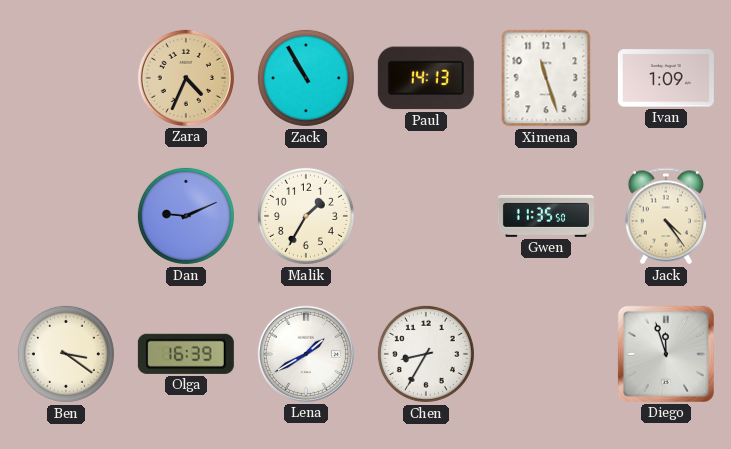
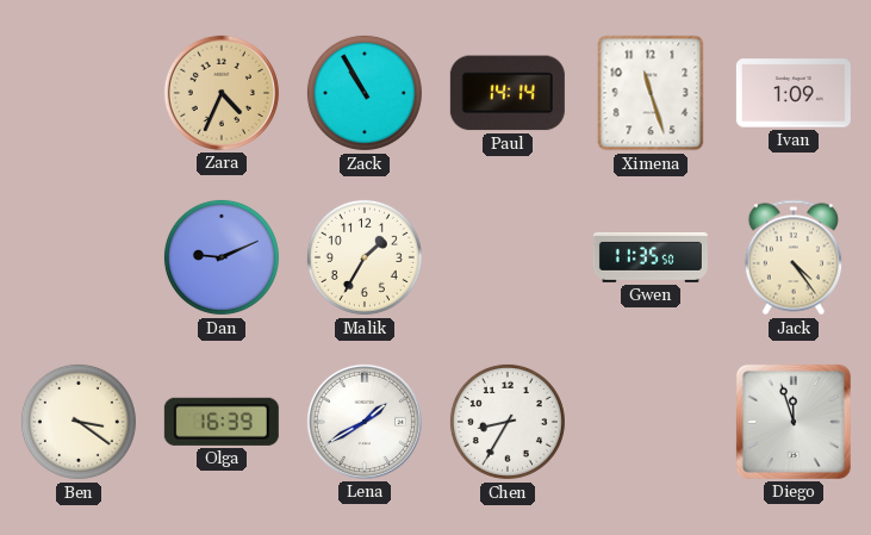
Paul: 14:13 -> 14:14 (508, 93)
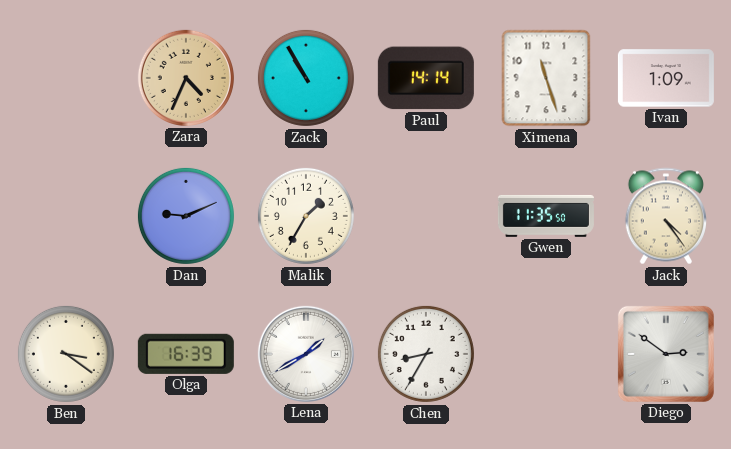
Diego: 11:57 -> 2:51 (666, 354)
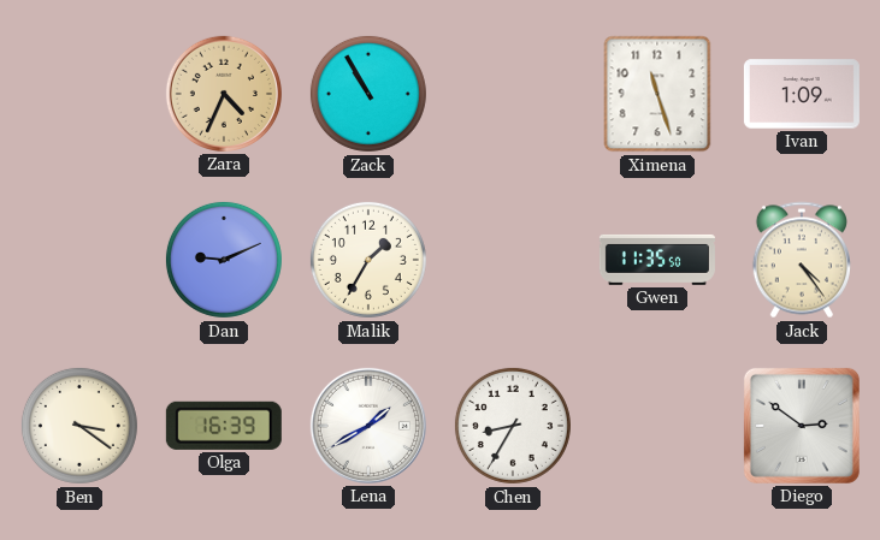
Paul: 14:14 -> none (426, 78)
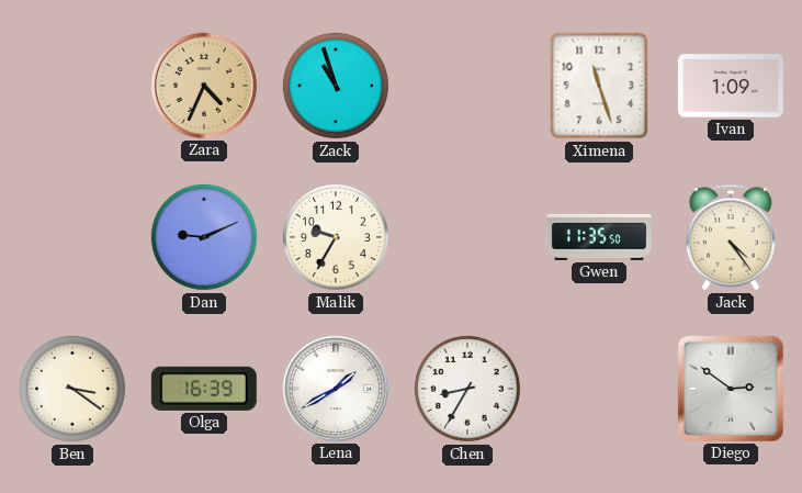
Zack: 10:55 -> 10:57 (336, 86)
Malik: 1:35 -> 9:35 (336, 237)
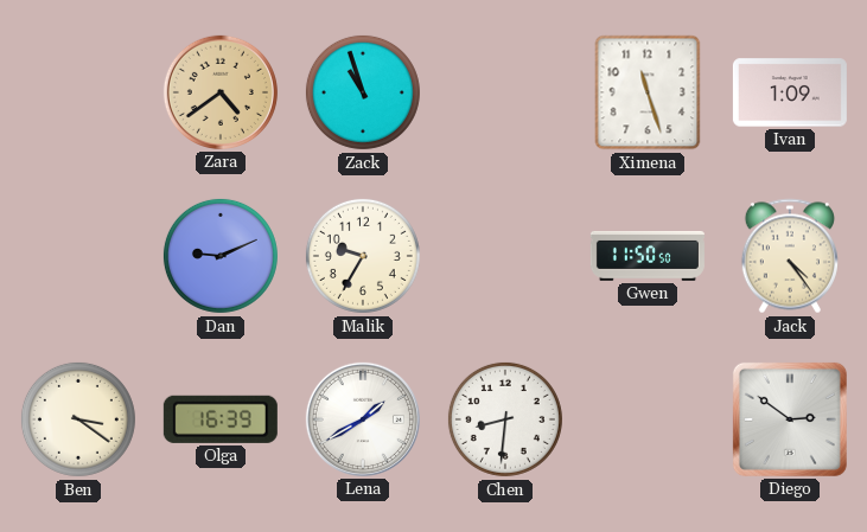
Zara: 4:34 -> 4:39 (221, 92)
Gwen: 11:35 -> 11:50 (648, 256)
Chen: 8:35 -> 8:31 (505, 419)
